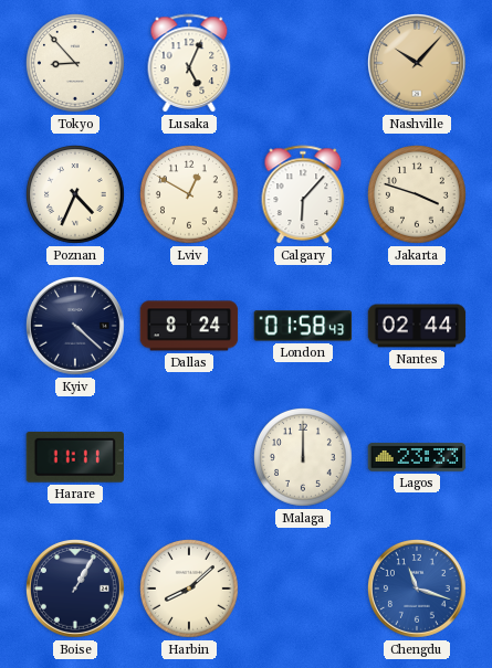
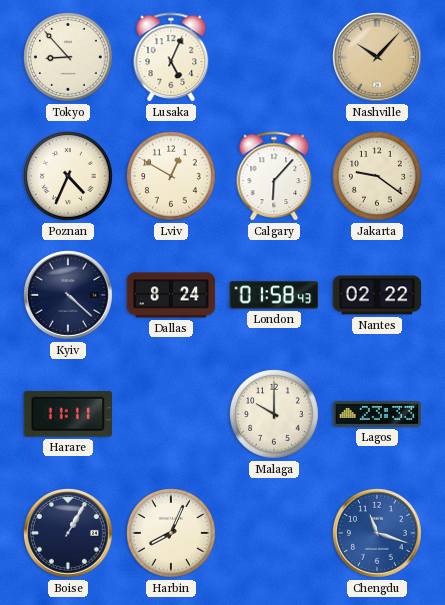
Jakarta: 3:48 -> 9:21 (378, 177)
Nantes: 02:44 -> 02:22 (377, 295)
Malaga: 12:00 -> 10:00 (275, 415)
Harbin: 8:08 -> 8:04 (172, 534)
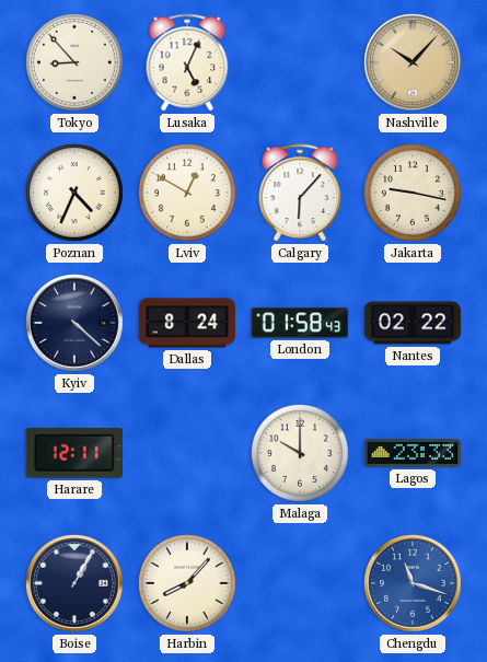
Jakarta: 9:21 -> 9:17 (414, 194)
Harare: 11:11 -> 12:11 (73, 453)
Harbin: 8:04 -> 8:07 (188, 584)
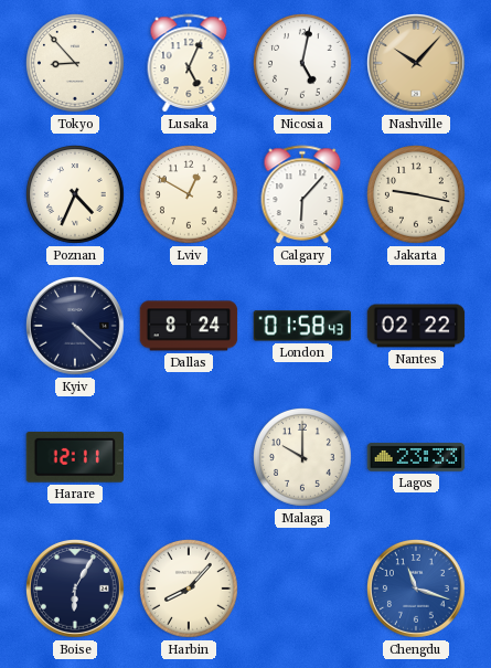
Nicosia: none -> 5:02 (303, 64)
Boise: 1:05 -> 6:05 (76, 590)
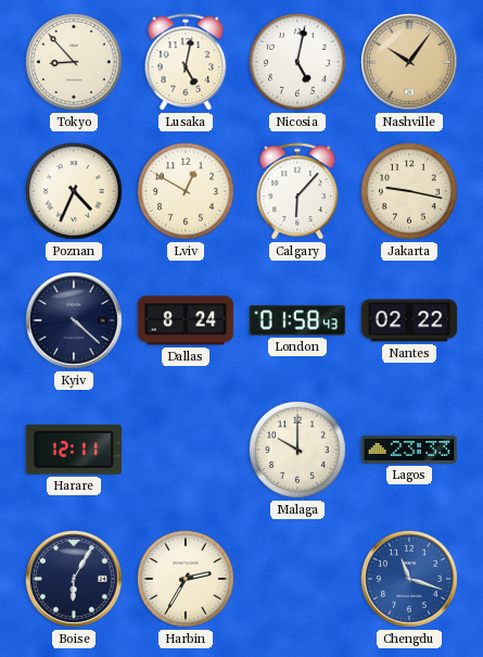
Lusaka: 5:04 -> 5:02 (186, 62)
Nashville: 10:07 -> 10:06 (410, 63)
Harbin: 8:07 -> 2:35 (187, 580)
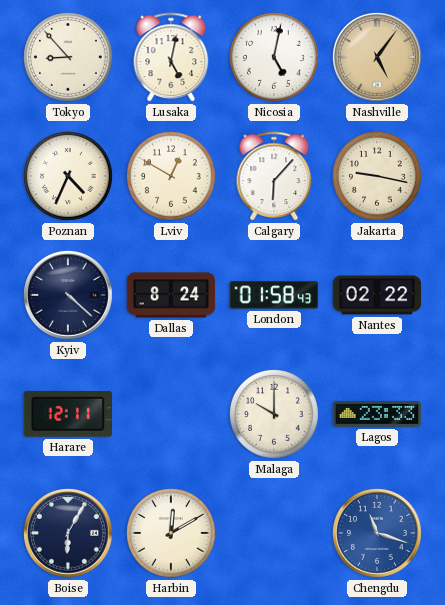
Nashville: 10:06 -> 5:06 (378, 58)
Harbin: 2:35 -> 12:10 (172, 534)
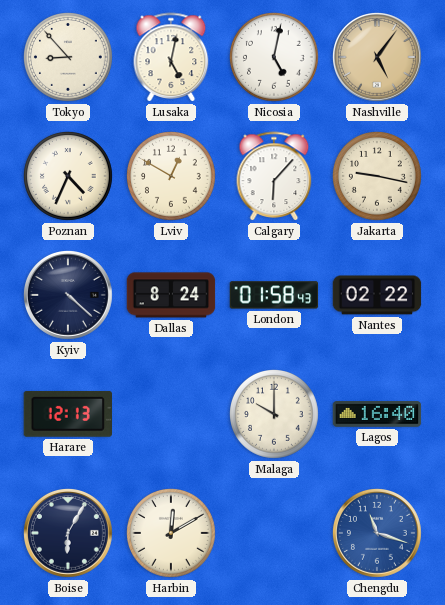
Harare: 12:11 -> 12:13 (67, 414)
Lagos: 23:33 -> 16:40 (377, 414)
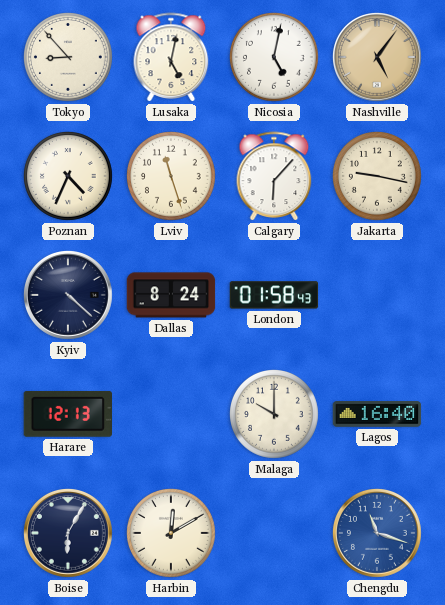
Lviv: 12:50 -> 11:27 (172, 177)
Nantes: 02:22 -> none (377, 295)
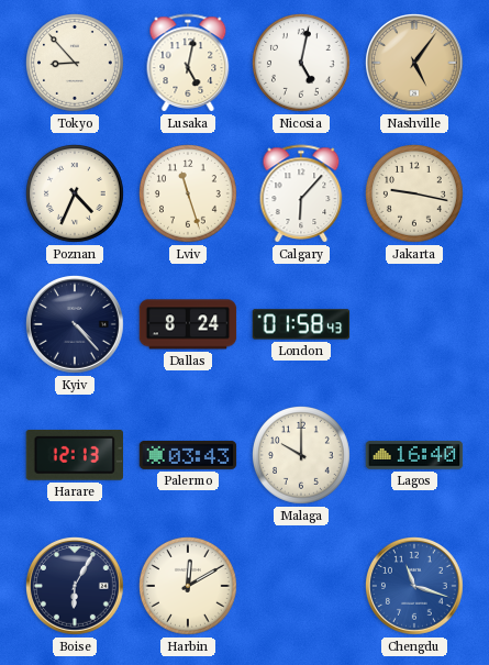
Kyiv: 4:22 -> 4:23 (76, 325)
Palermo: none -> 03:43 (188, 455)
